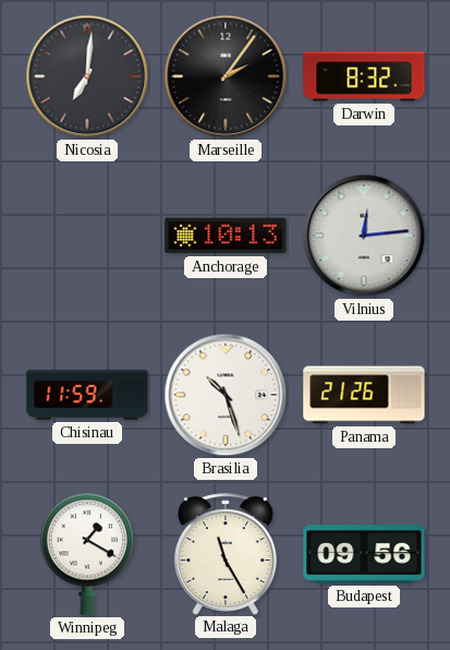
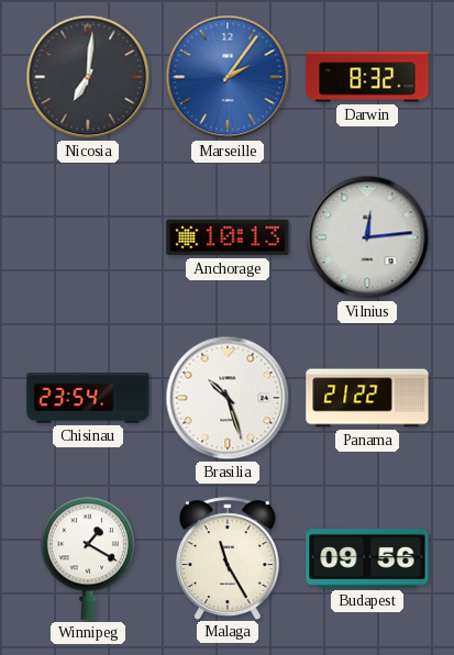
Marseille dial: black -> blue (228, 77)
Chisinau: 11:59 -> 23:54 (88, 398)
Panama: 21:26 -> 21:22 (367, 398)
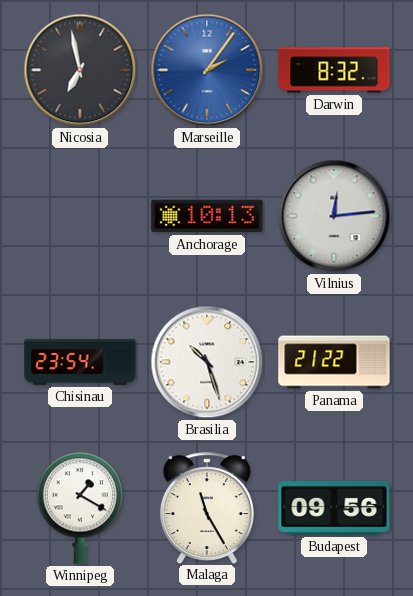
Nicosia: 7:01 -> 6:58 (80, 70)
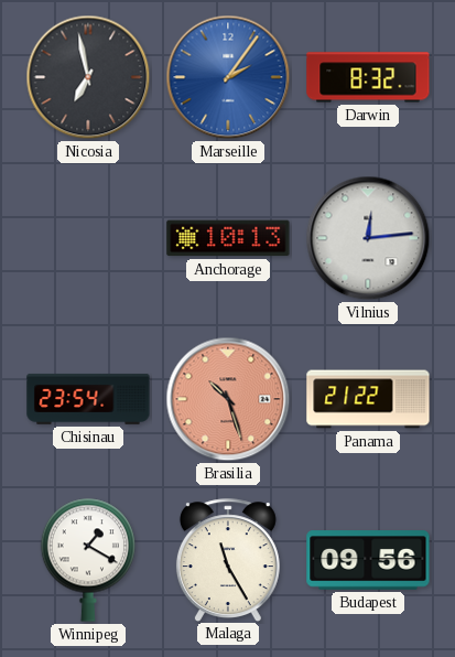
Brasilia dial: white -> salmon (228, 399)
